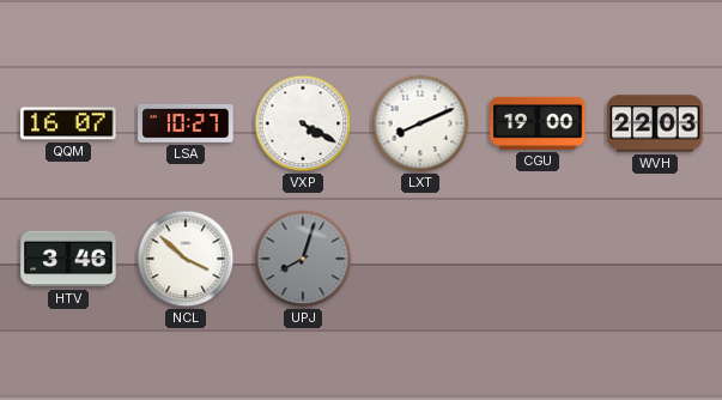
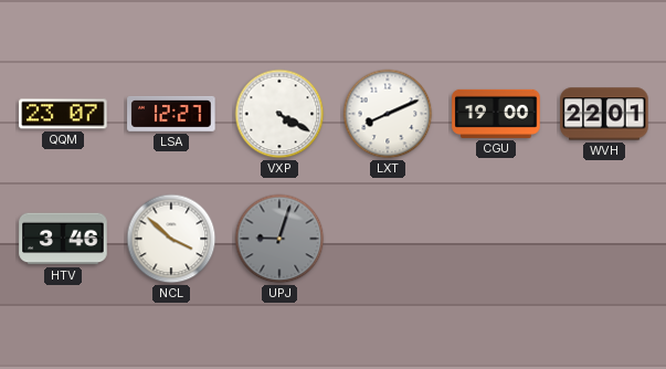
QQM: 16:07 -> 23:07 (63, 114)
LSA: 10:27 -> 12:27 (171, 114)
WVH: 22:03 -> 22:01 (604, 114)
UPJ: 8:03 -> 9:03 (279, 239)
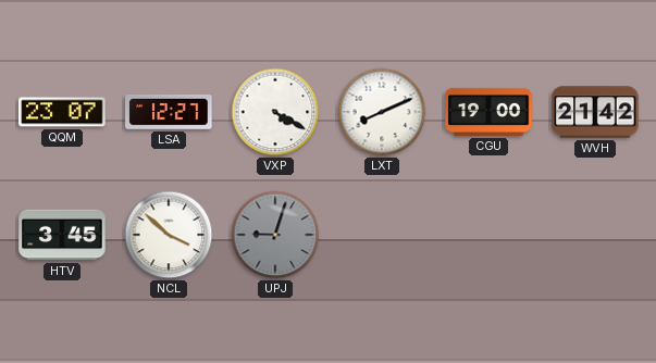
WVH: 22:01 -> 21:42 (595, 112)
HTV: 3:46 -> 3:45 (62, 235)
